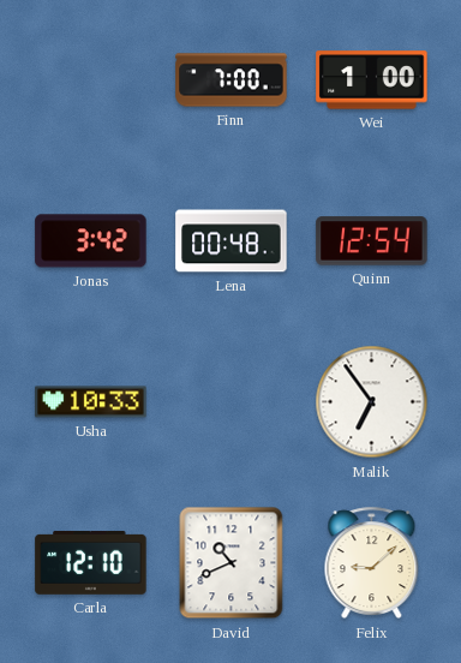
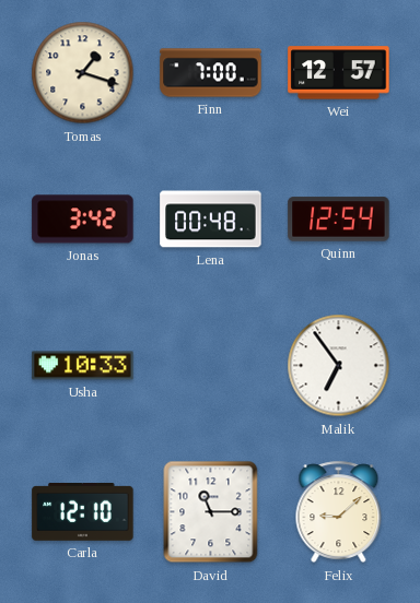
Tomas: none -> 1:18 (83, 73)
Wei: 1:00 -> 12:57 (339, 73)
David: 10:41 -> 11:15 (211, 512)
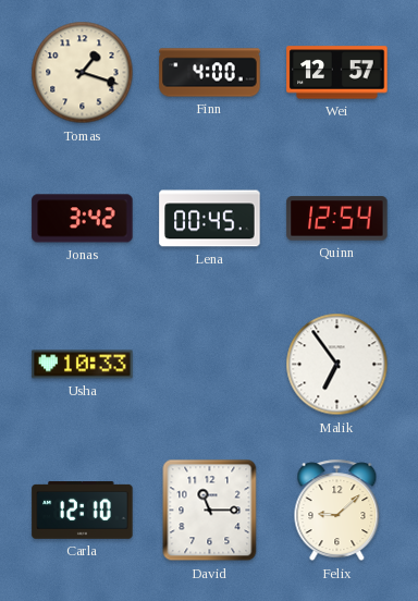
Finn: 7:00 -> 4:00 (210, 73)
Lena: 00:48 -> 00:45 (210, 219)
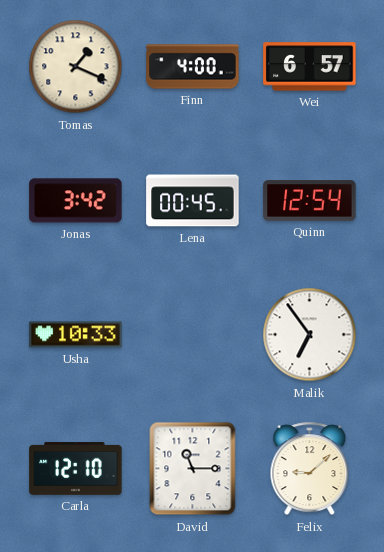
Tomas: 1:18 -> 1:19 (76, 67)
Wei: 12:57 -> 6:57 (310, 67)
